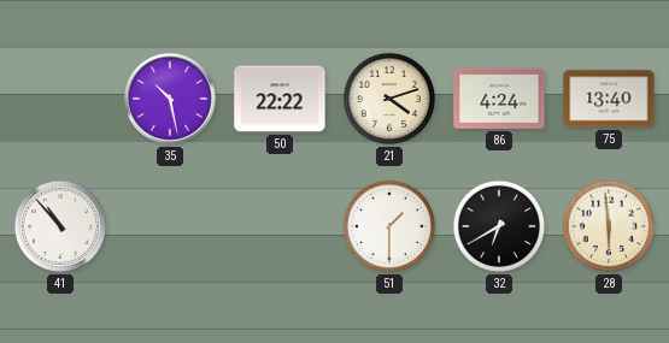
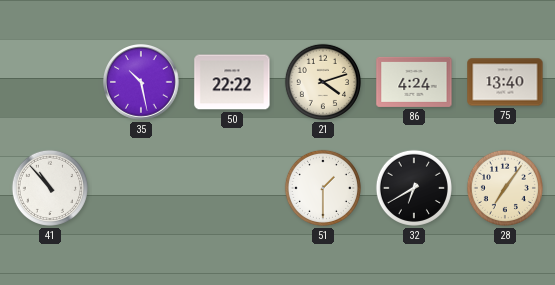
28: 5:59 -> 7:06 (505, 188)
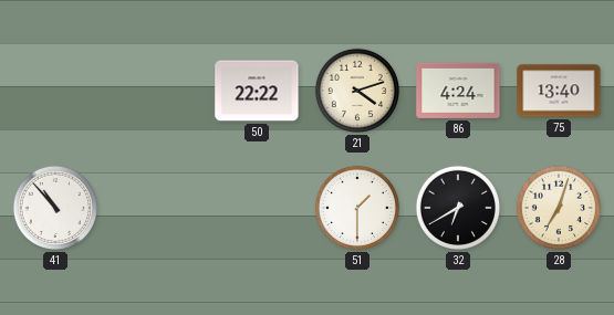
35: 10:28 -> none (141, 82)
28: 7:06 -> 7:03 (559, 208)
